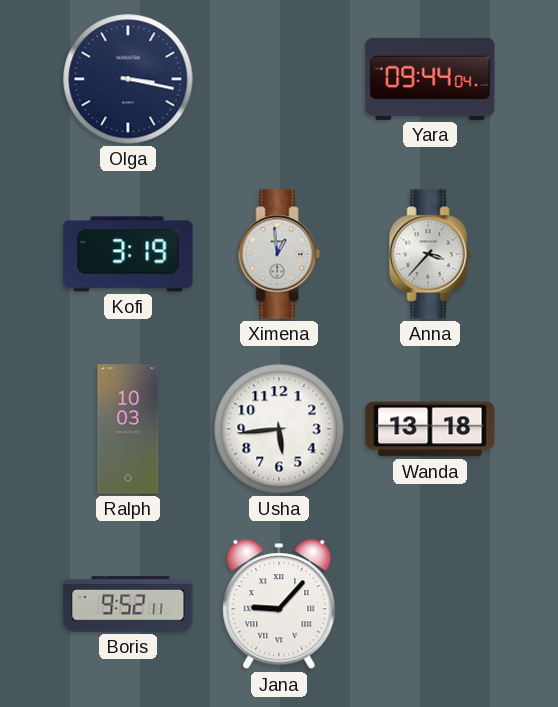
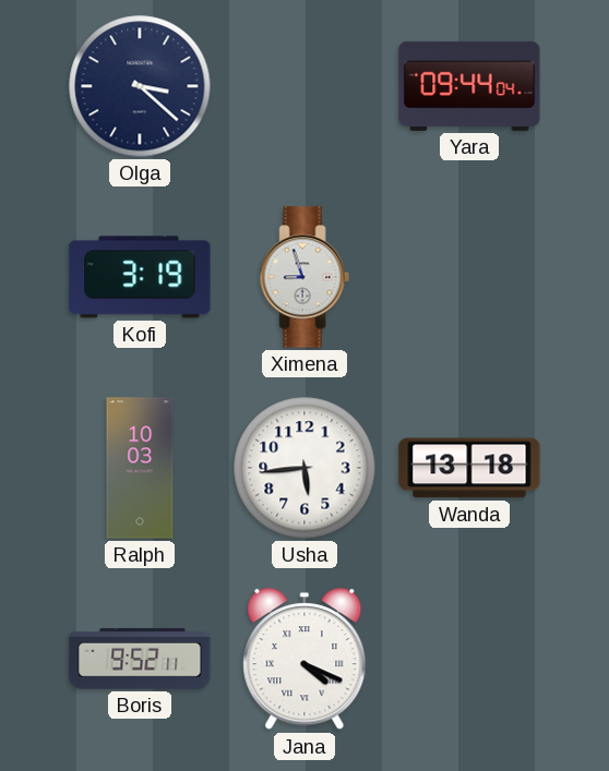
Olga: 3:17 -> 3:22 (140, 86)
Ximena: 12:59 -> 8:57 (304, 277)
Anna: 3:37 -> none (430, 254)
Jana: 9:07 -> 4:19 (304, 660)
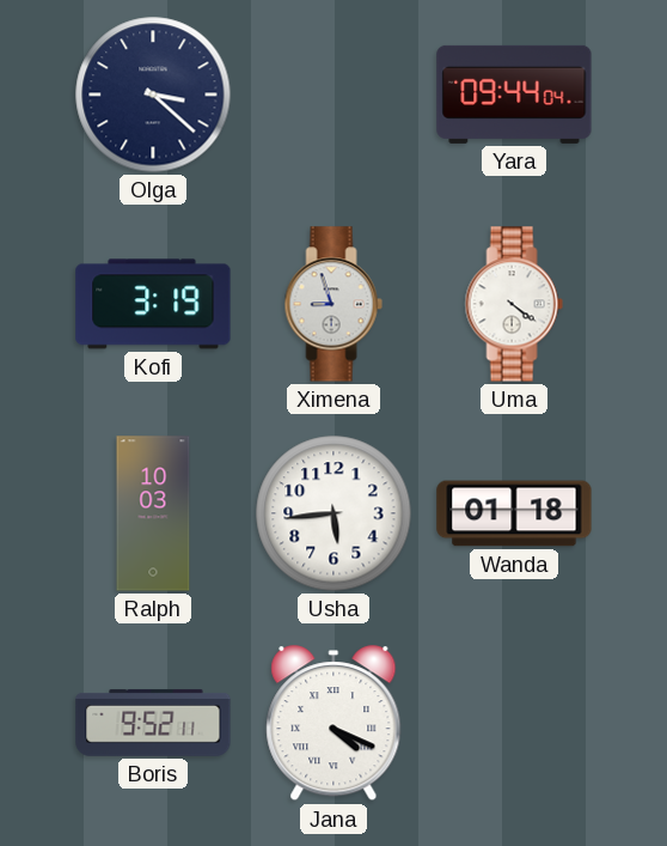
Uma: none -> 4:21 (514, 304)
Wanda: 13:18 -> 01:18 (514, 513)
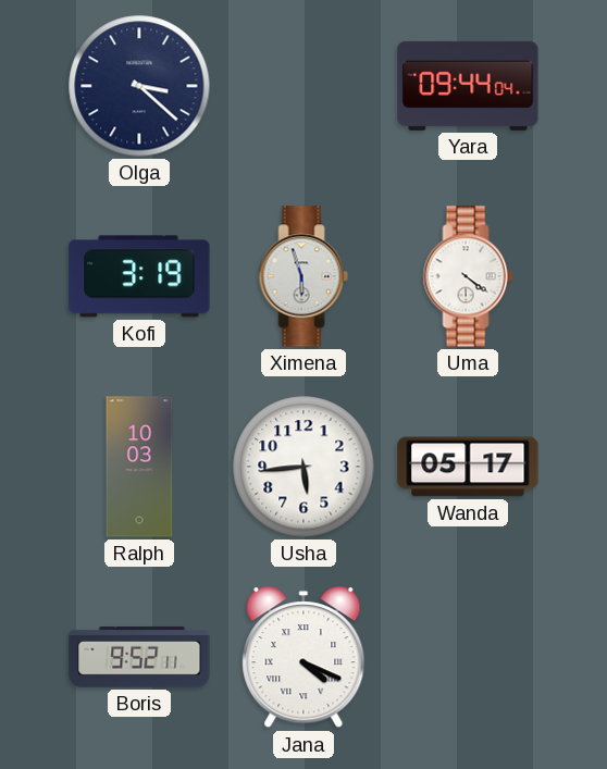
Ximena: 8:57 -> 5:57 (303, 276)
Wanda: 01:18 -> 05:17 (468, 467)
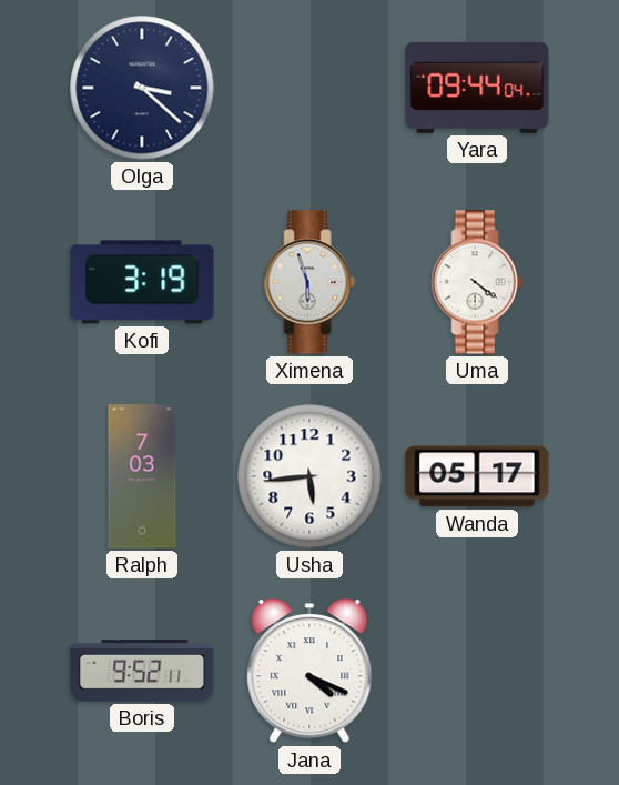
Ralph: 10:03 -> 7:03 (142, 476)
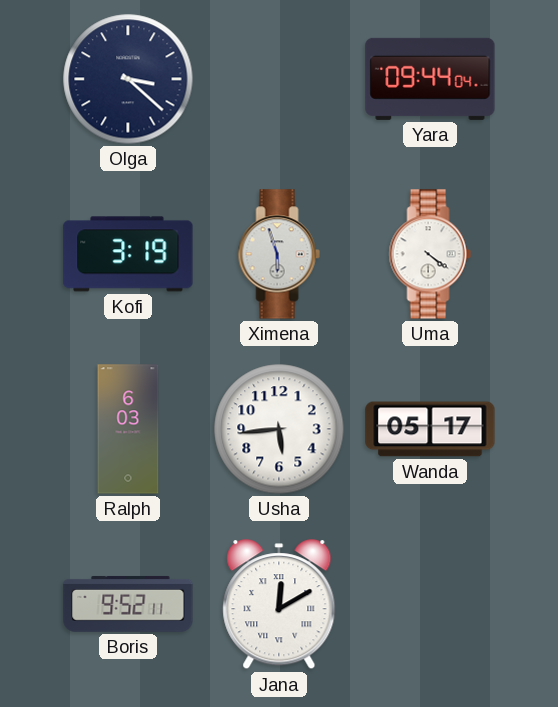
Ralph: 7:03 -> 6:03 (128, 429)
Jana: 4:19 -> 12:10 (279, 605)
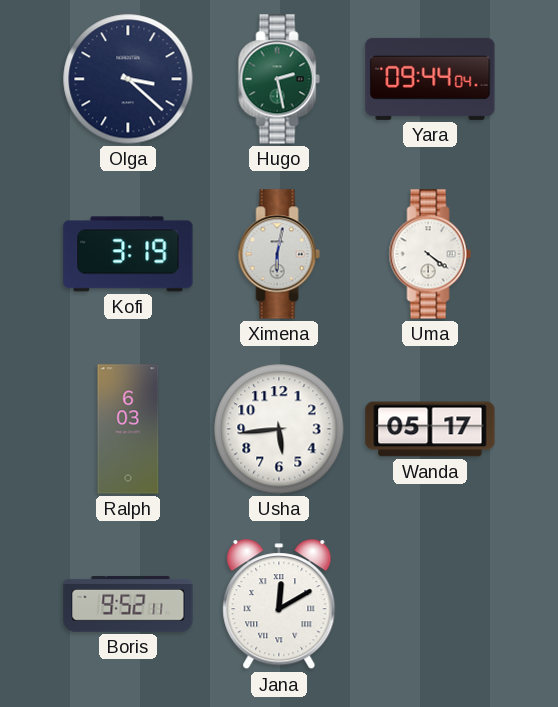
Hugo: none -> 2:28 (279, 79)
Ximena: 5:57 -> 6:02 (279, 254)
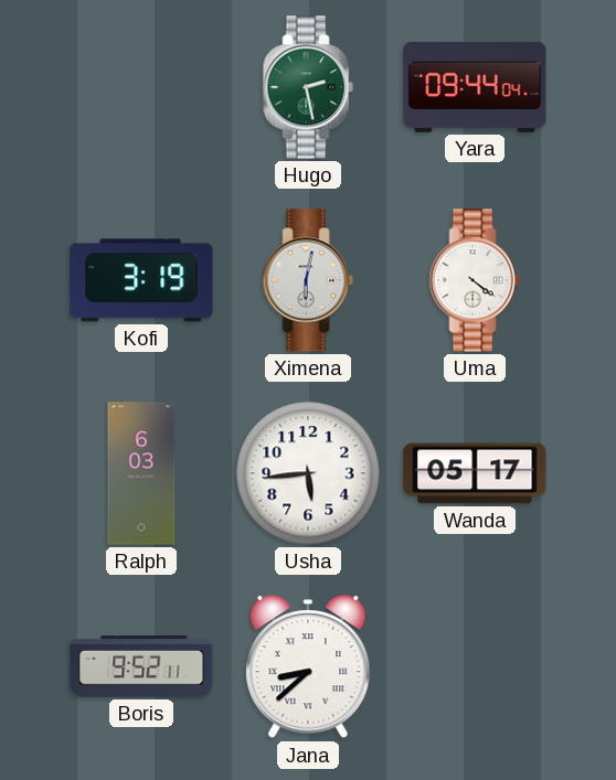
Olga: 3:22 -> none (128, 79)
Jana: 12:10 -> 8:38 (308, 667)
